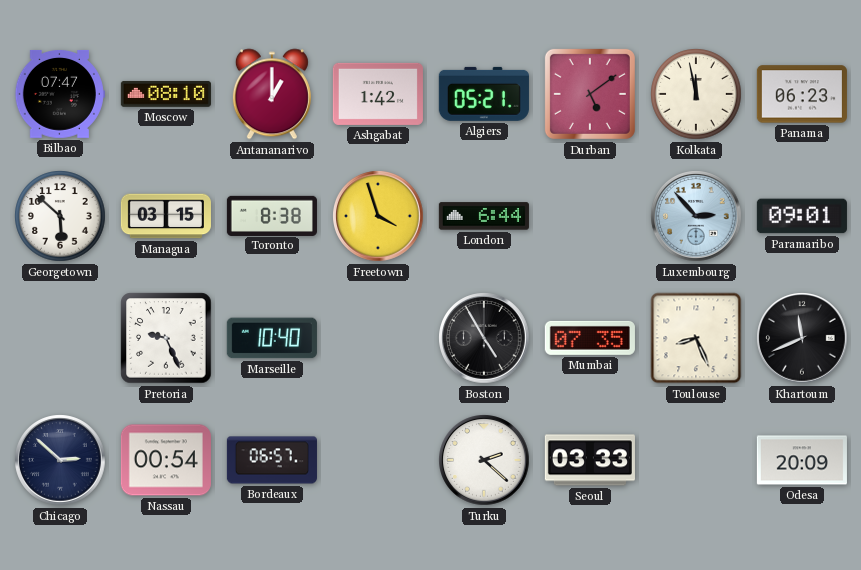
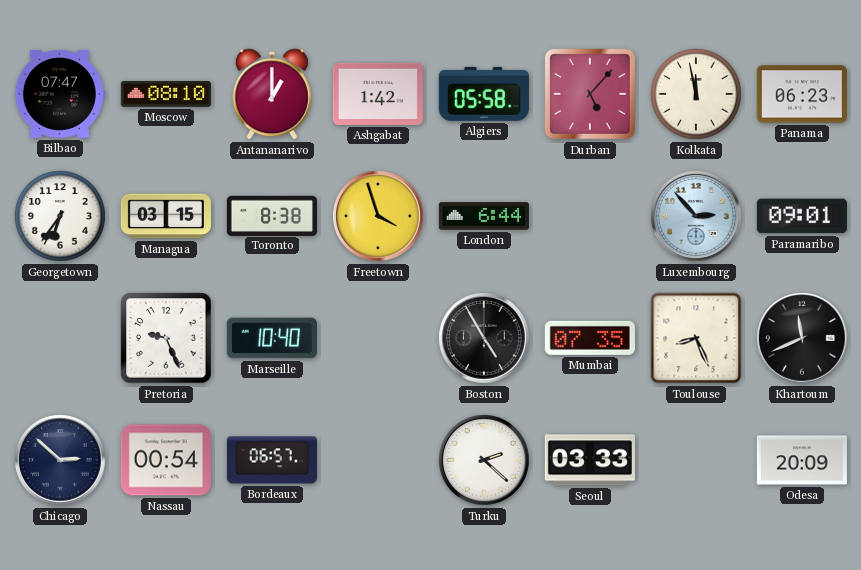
Algiers: 05:21 -> 05:58 (484, 94)
Durban: 5:09 -> 5:07 (590, 94)
Georgetown: 5:52 -> 6:36 (60, 216)
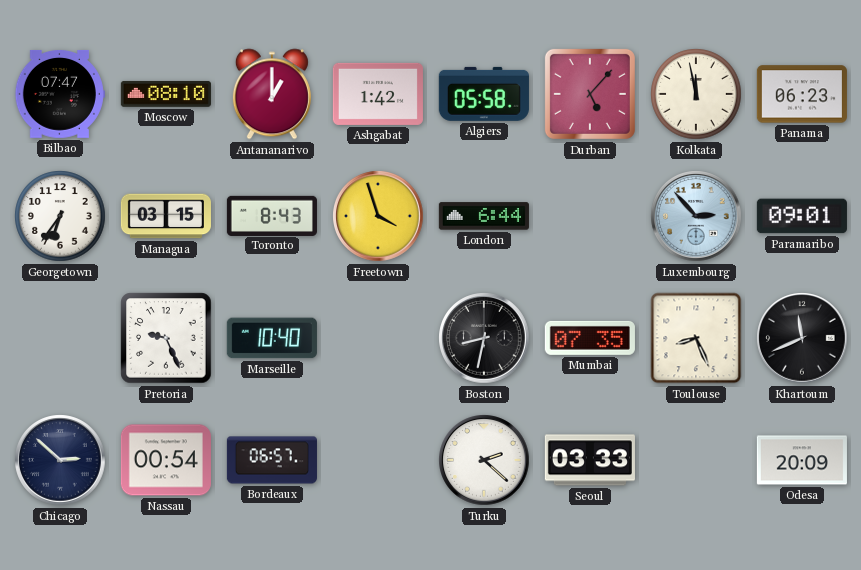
Toronto: 8:38 -> 8:43 (272, 215)
Boston: 4:55 -> 8:32 (484, 338)
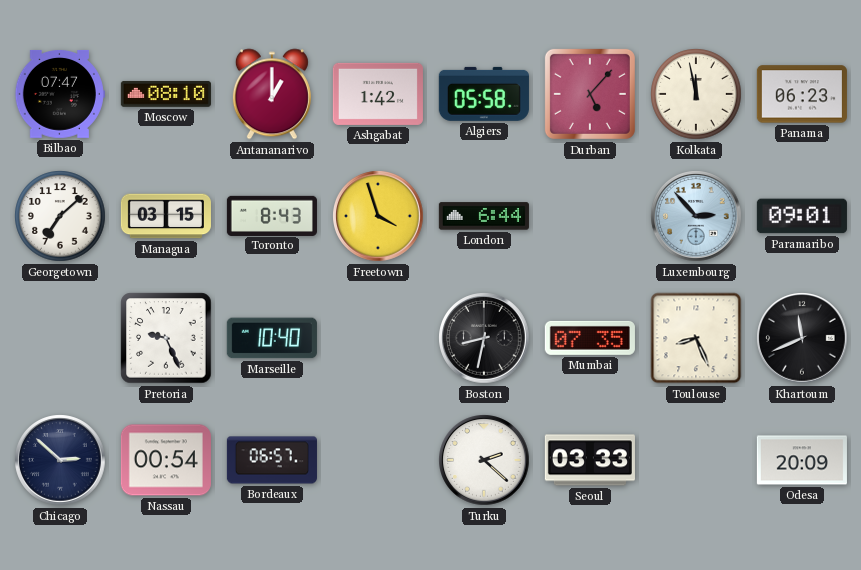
Georgetown: 6:36 -> 7:08 (60, 216)
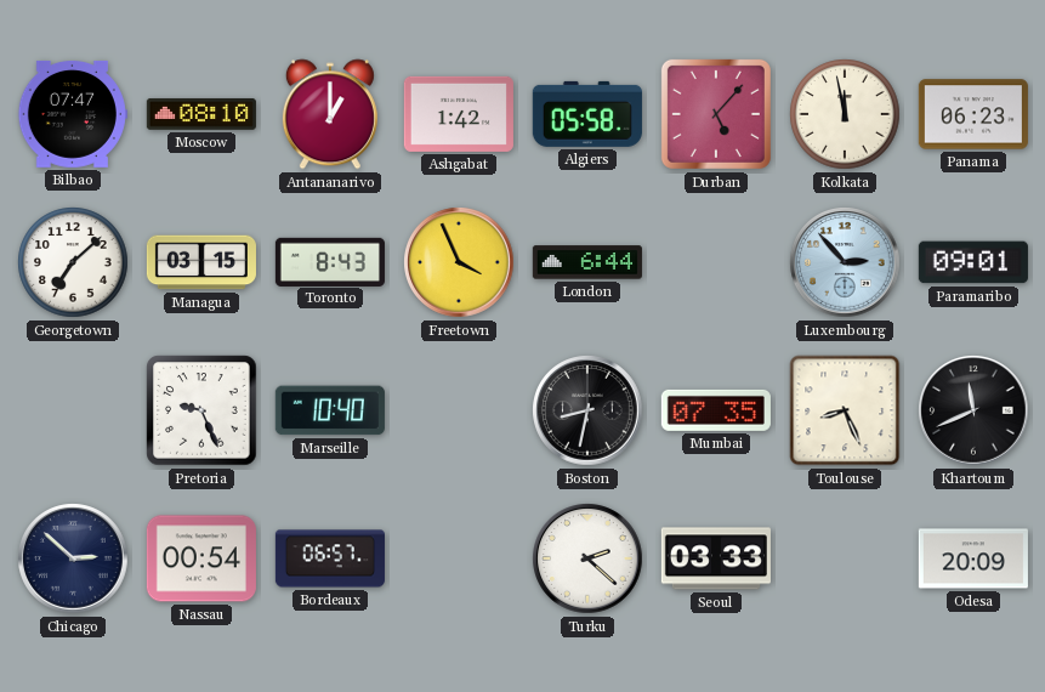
Freetown: 3:57 -> 3:56 (459, 262)
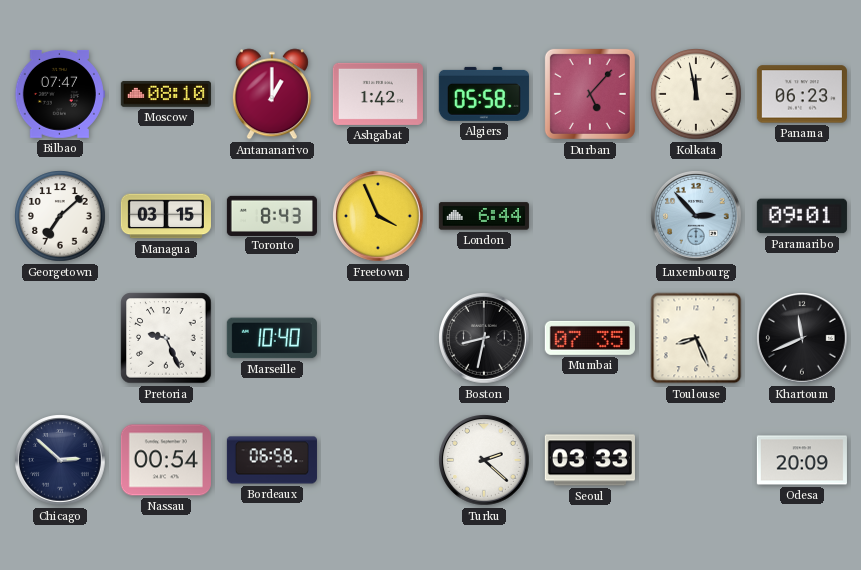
Bordeaux: 06:57 -> 06:58 (272, 460)
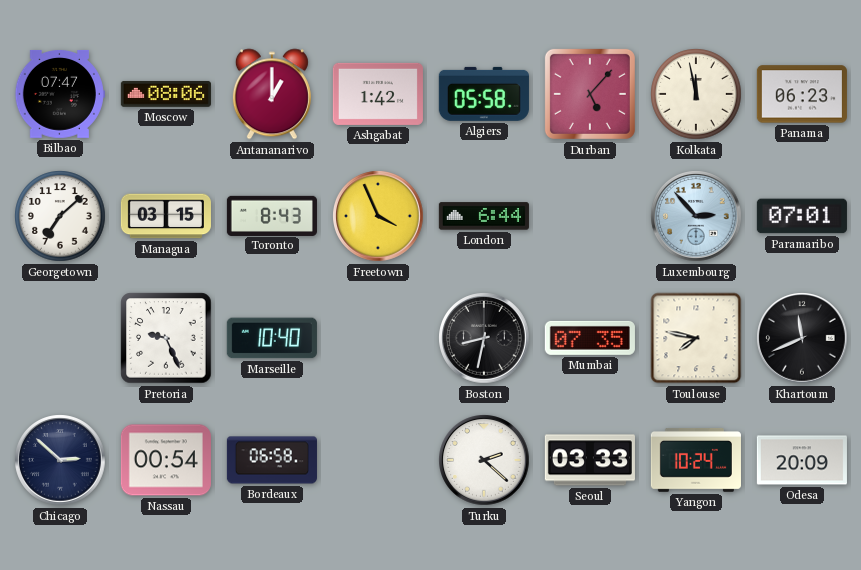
Moscow: 08:10 -> 08:06 (166, 94)
Paramaribo: 09:01 -> 07:01 (802, 216)
Toulouse: 8:26 -> 7:47 (696, 338)
Yangon: none -> 10:24 (696, 461)
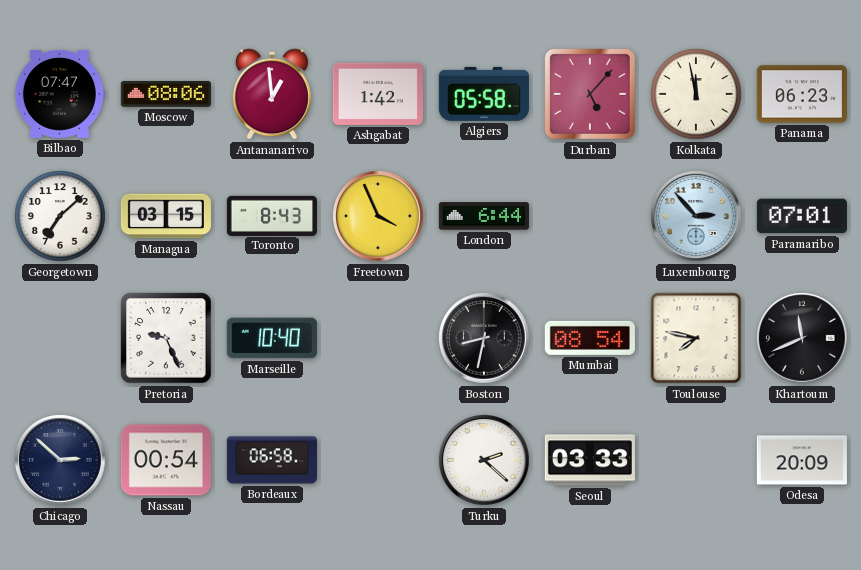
Antananarivo: 1:00 -> 12:59 (272, 94)
Mumbai: 07:35 -> 08:54 (590, 338)
Yangon: 10:24 -> none (696, 461)
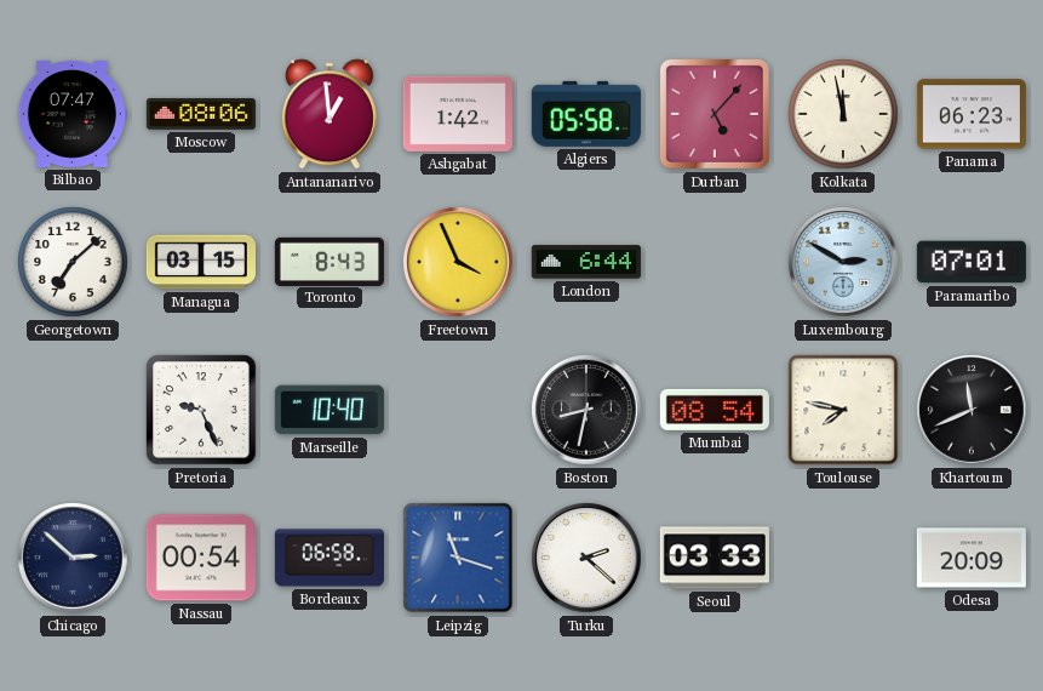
Luxembourg: 2:53 -> 2:50 (843, 262)
Leipzig: none -> 11:18 (458, 558)
